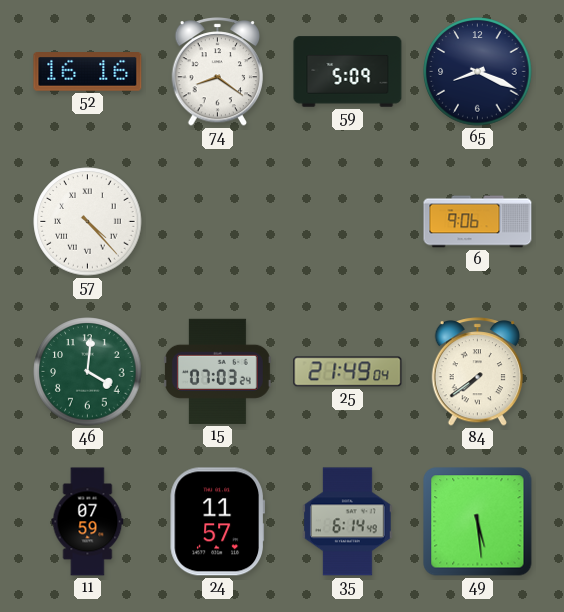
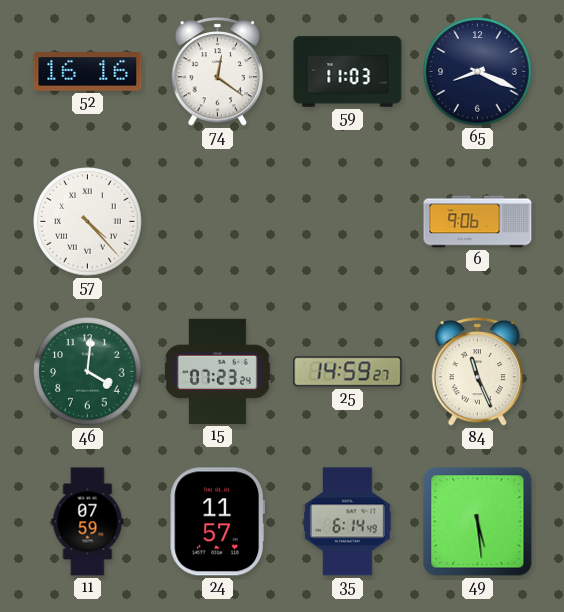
74: 8:21 -> 12:21 (217, 72)
59: 5:09 -> 11:03 (348, 72)
15: 07:03 -> 07:23 (217, 371)
25: 21:49 -> 14:59 (348, 372)
84: 7:39 -> 11:26 (477, 372)
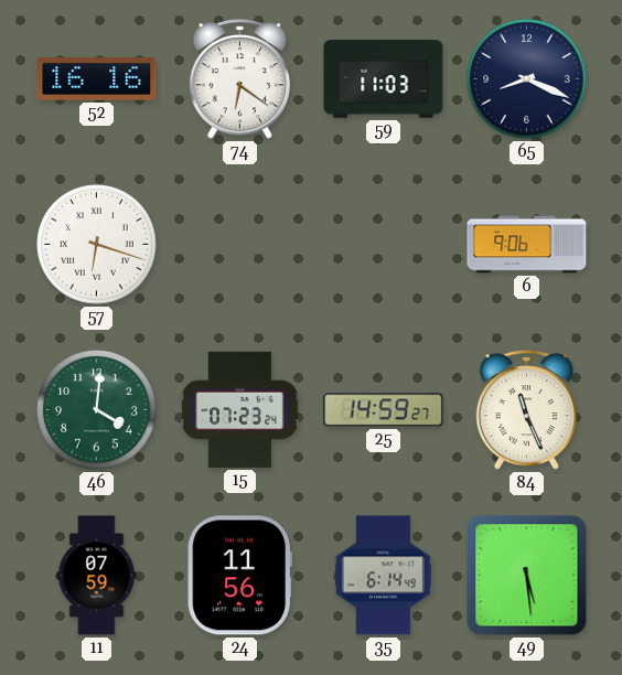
74: 12:21 -> 6:21 (239, 79)
57: 4:23 -> 6:18 (97, 245)
24: 11:57 -> 11:56 (239, 576)
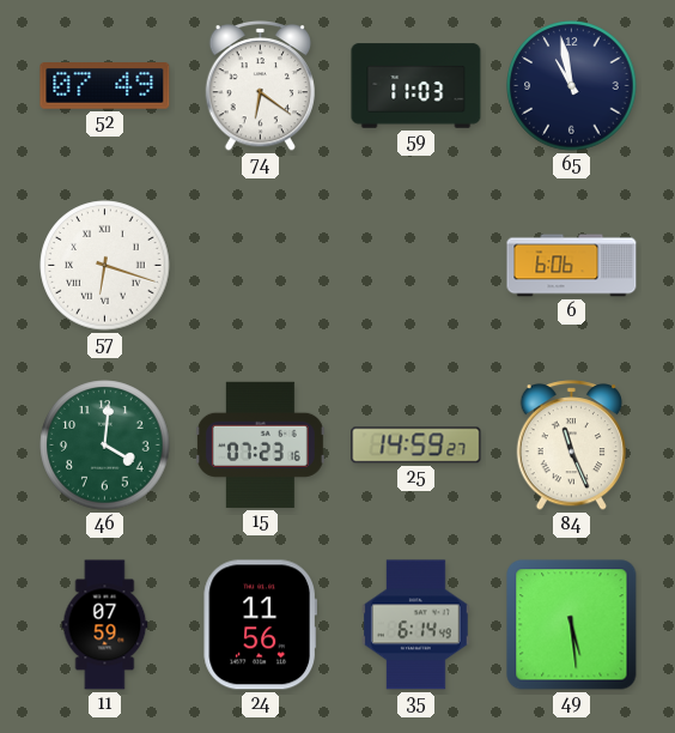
52: 16:16 -> 07:49 (105, 86)
65: 8:19 -> 10:58 (572, 86)
6: 9:06 -> 6:06 (572, 266)
15: 07:23:24 -> 07:23:16 (260, 444)
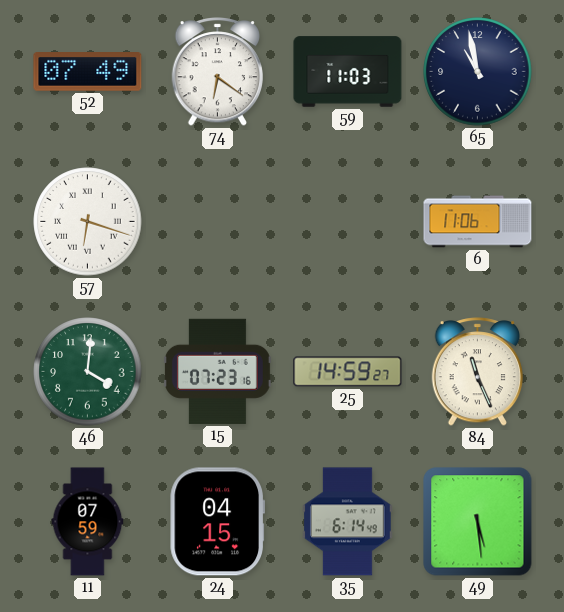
6: 6:06 -> 11:06 (478, 222)
24: 11:56 -> 04:15 (217, 522)
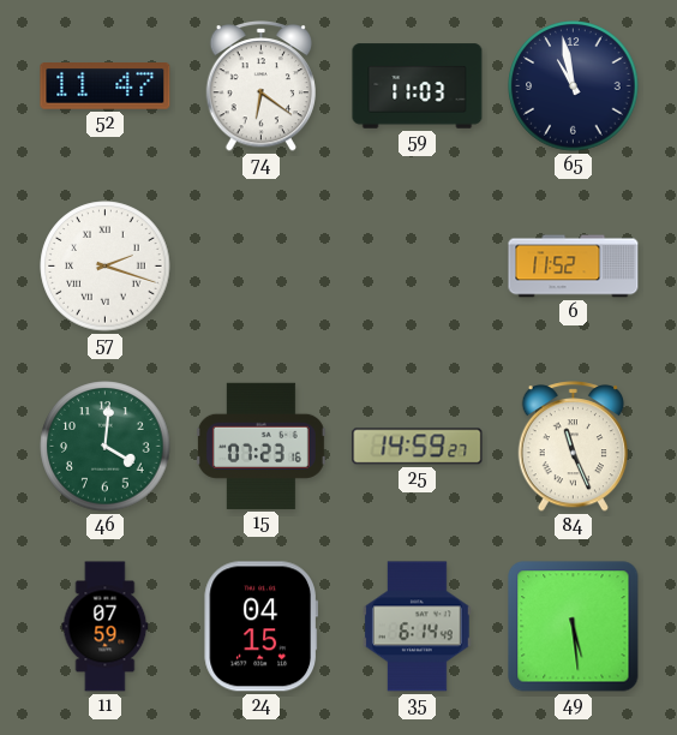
52: 07:49 -> 11:47 (106, 86)
57: 6:18 -> 2:18 (106, 267)
6: 11:06 -> 11:52 (574, 267)
